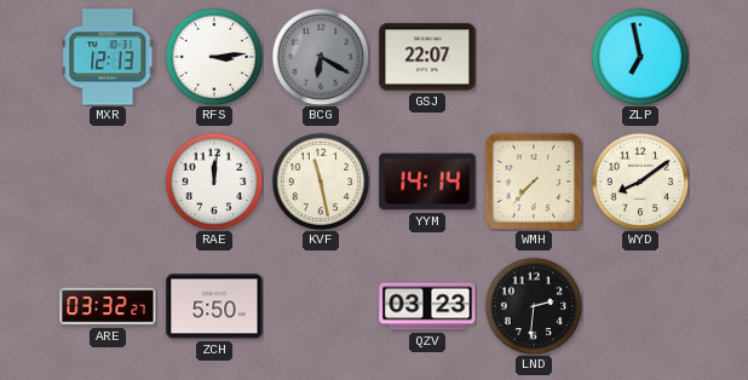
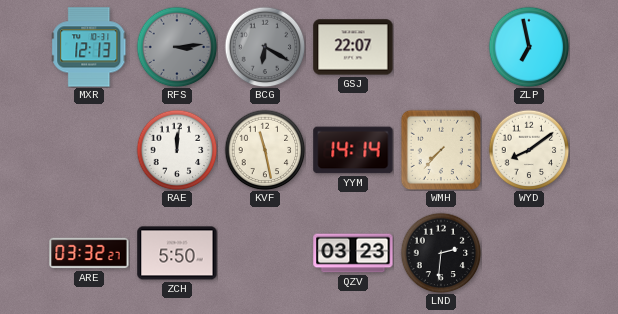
RFS dial: white -> grey (177, 47)
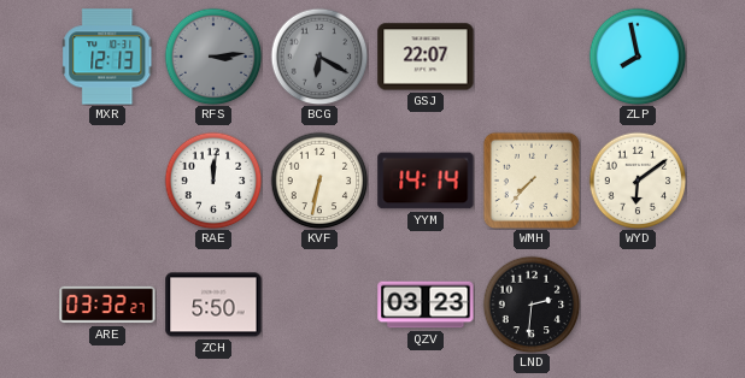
ZLP: 6:58 -> 7:58 (638, 57)
KVF: 11:28 -> 6:32 (319, 181)
WYD: 8:09 -> 6:09 (638, 181)
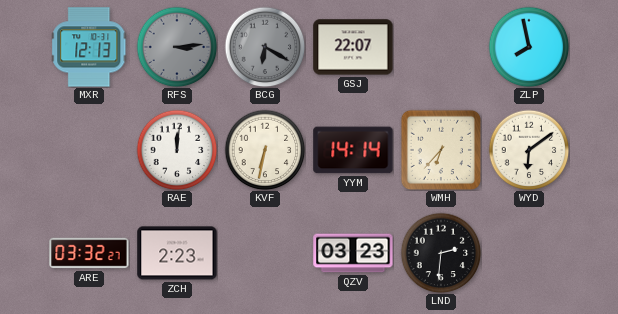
WMH: 7:37 -> 6:37 (440, 149)
ZCH: 5:50 -> 2:23 (177, 253)
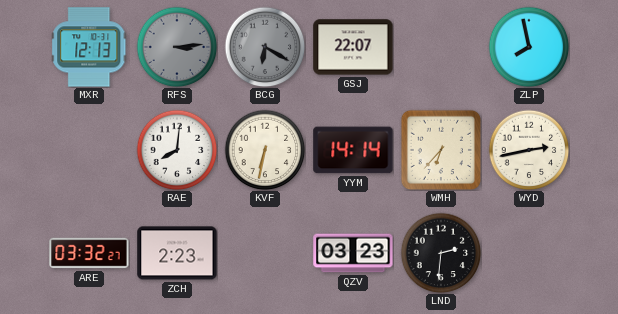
RAE: 12:01 -> 8:01 (177, 150)
WYD: 6:09 -> 2:43 (529, 150)
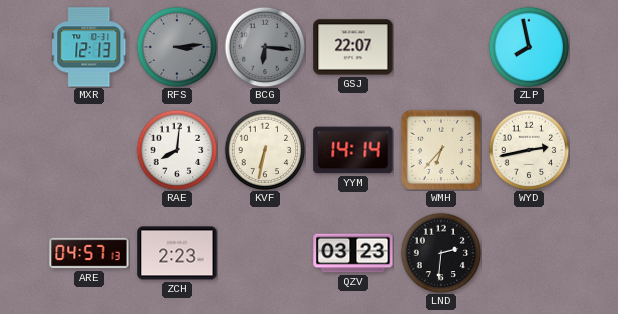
BCG: 6:20 -> 6:16 (265, 47)
ARE: 03:32 -> 04:57 (89, 253)
